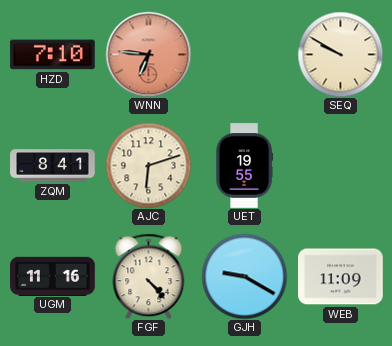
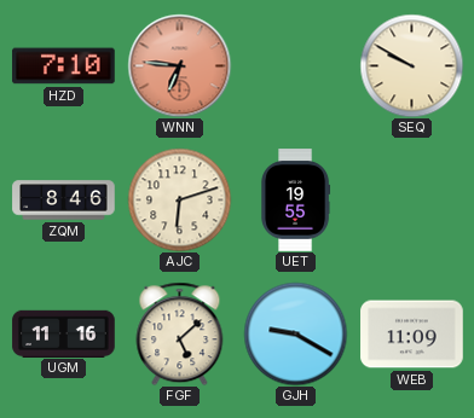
ZQM: 8:41 -> 8:46 (64, 201)
FGF: 4:23 -> 5:08 (180, 333)
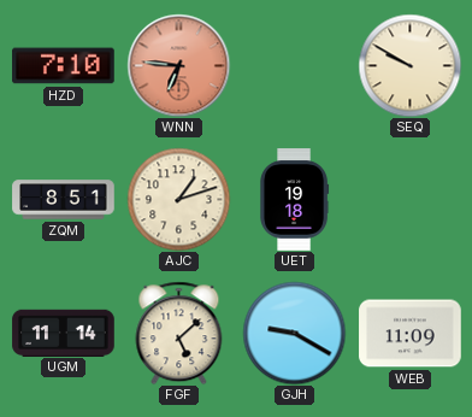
ZQM: 8:46 -> 8:51 (64, 200)
AJC: 6:12 -> 1:12 (178, 199)
UET: 19:55 -> 19:18 (295, 200)
UGM: 11:16 -> 11:14 (64, 333)
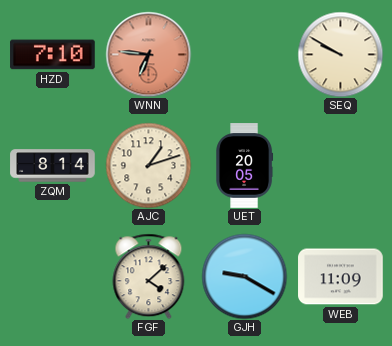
ZQM: 8:51 -> 8:14 (53, 166)
UET: 19:18 -> 20:05 (245, 166)
UGM: 11:14 -> none (64, 333)
FGF: 5:08 -> 4:08 (149, 276)
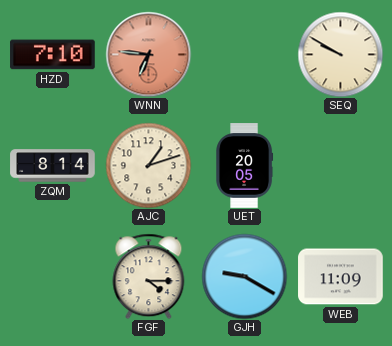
FGF: 4:08 -> 4:15 (149, 276)
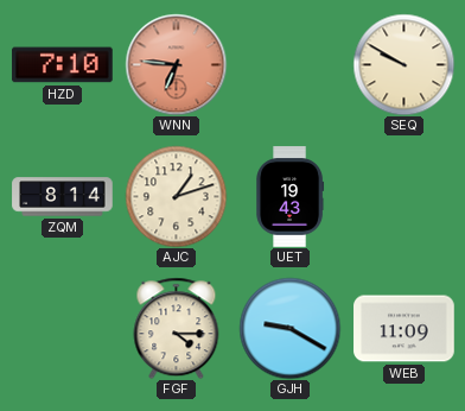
UET: 20:05 -> 19:43 (291, 197)
